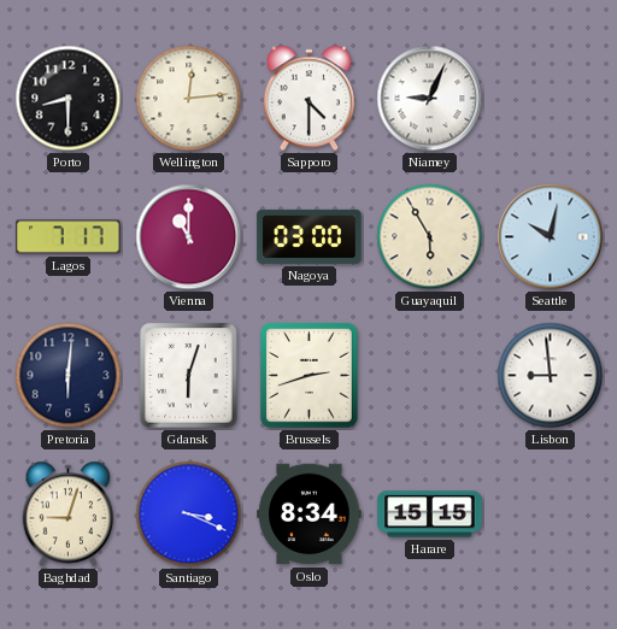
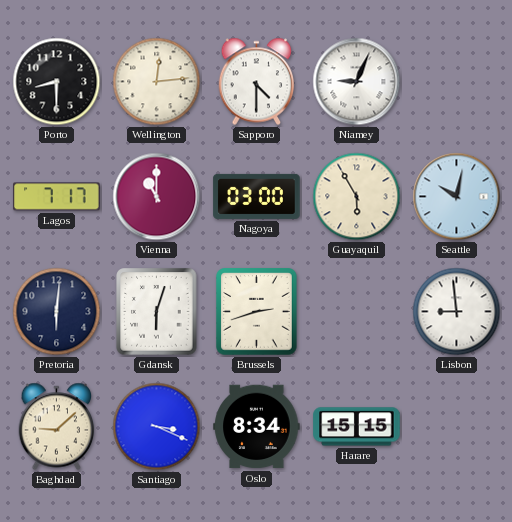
Baghdad: 9:03 -> 9:08 (57, 427)
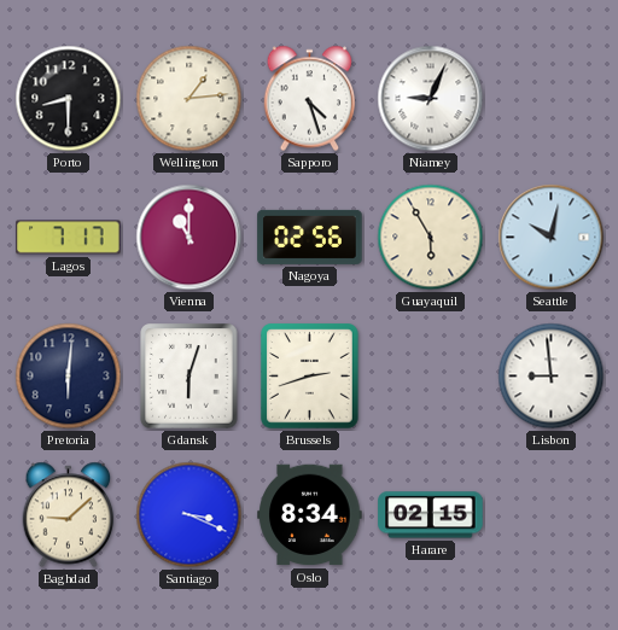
Wellington: 12:14 -> 1:14 (190, 99)
Sapporo: 4:30 -> 4:27 (310, 99)
Nagoya: 03:00 -> 02:56 (310, 237)
Harare: 15:15 -> 02:15 (431, 515)
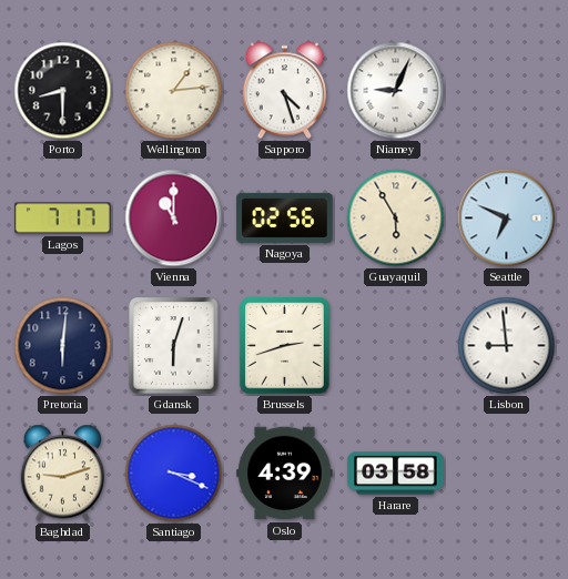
Seattle: 10:02 -> 6:49 (507, 219)
Baghdad: 9:08 -> 9:12 (63, 474)
Oslo: 8:34 -> 4:39 (285, 474)
Harare: 02:15 -> 03:58 (396, 474)
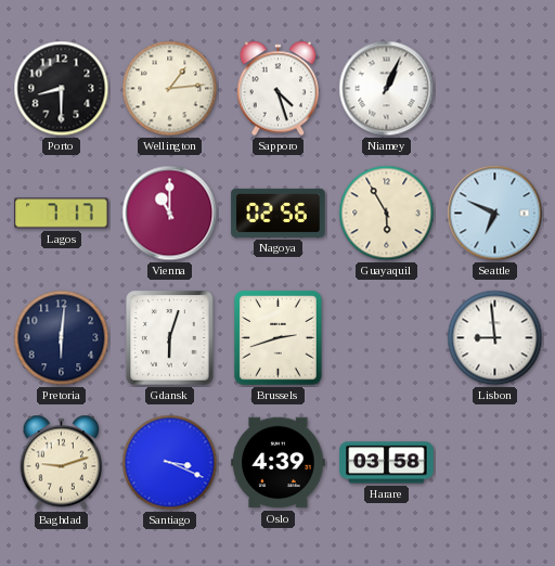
Niamey: 9:04 -> 1:04 (387, 89)
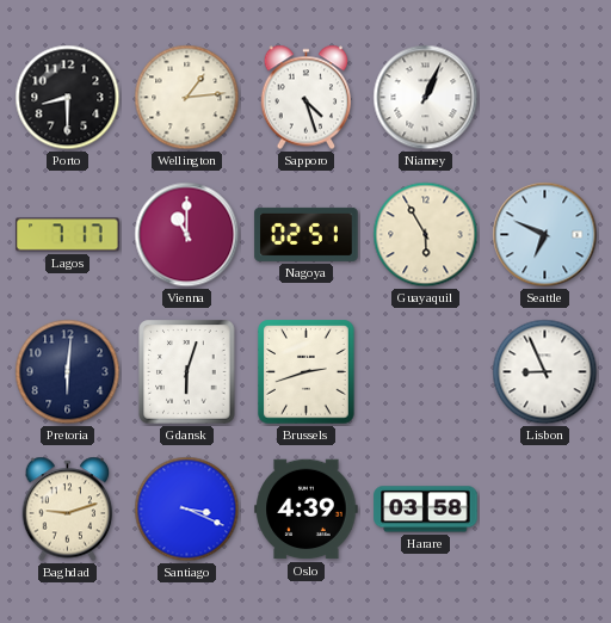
Nagoya: 02:56 -> 02:51 (307, 234)
Lisbon: 8:59 -> 8:56 (545, 372)
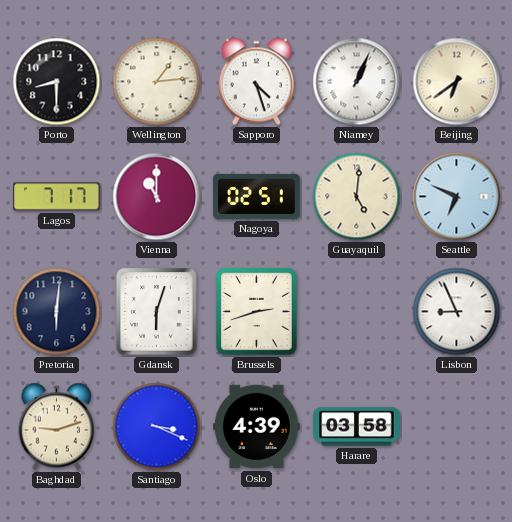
Beijing: none -> 6:39 (457, 82)
Guayaquil: 5:55 -> 5:01 (357, 197)
